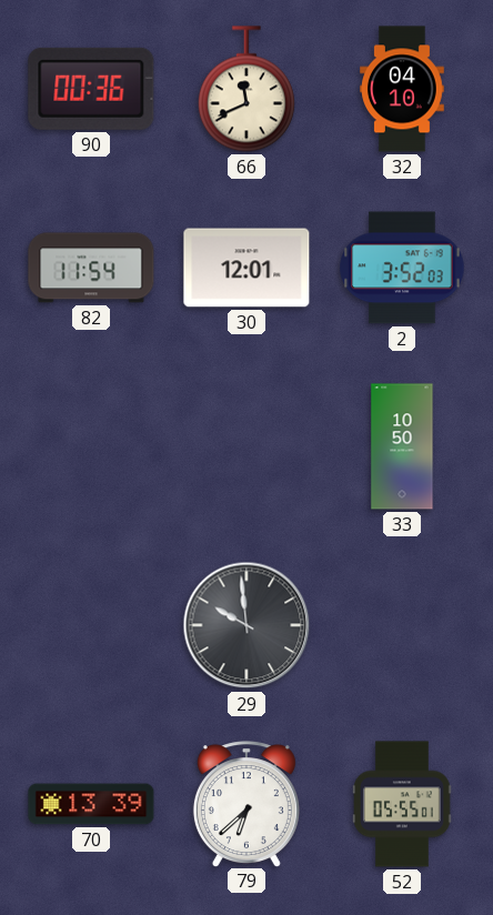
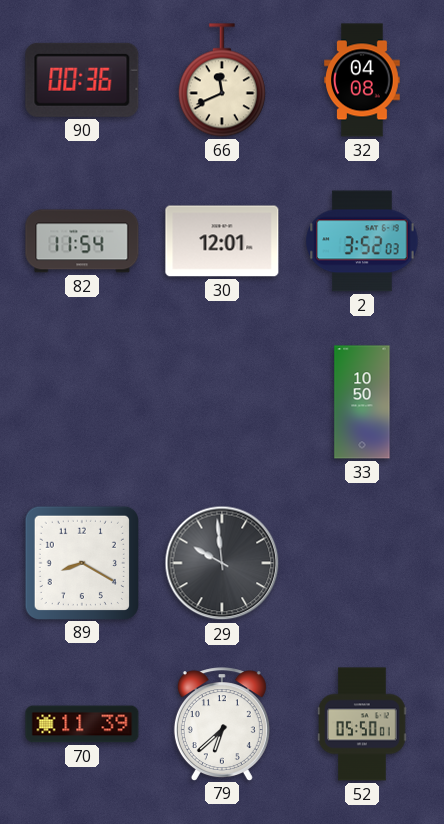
32: 04:10 -> 04:08 (363, 80)
89: none -> 8:20 (81, 562)
70: 13:39 -> 11:39 (82, 724)
52: 05:55 -> 05:50 (363, 724)
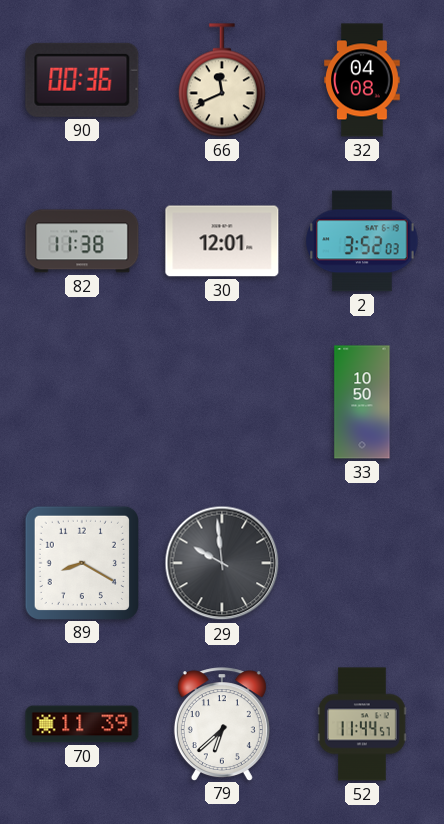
82: 11:54 -> 11:38 (82, 241)
52: 05:50 -> 11:44 (363, 724)
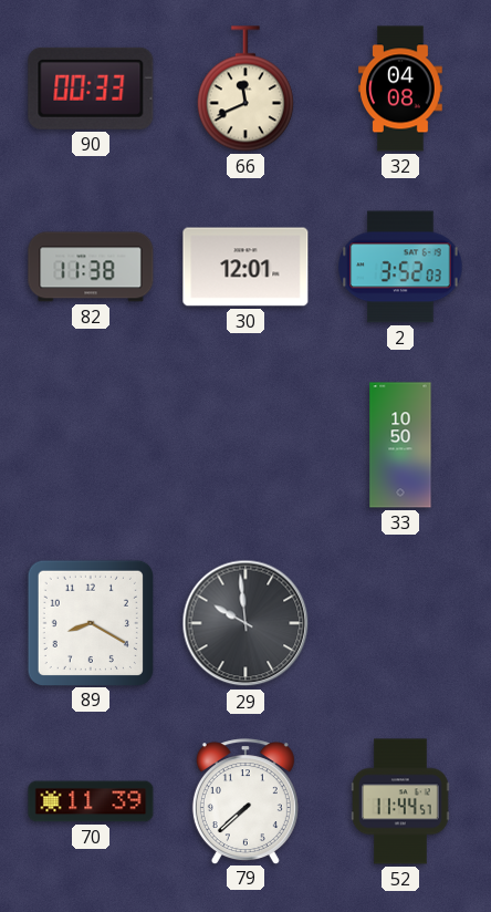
90: 00:36 -> 00:33 (91, 89)
79: 6:38 -> 7:38 (245, 801)
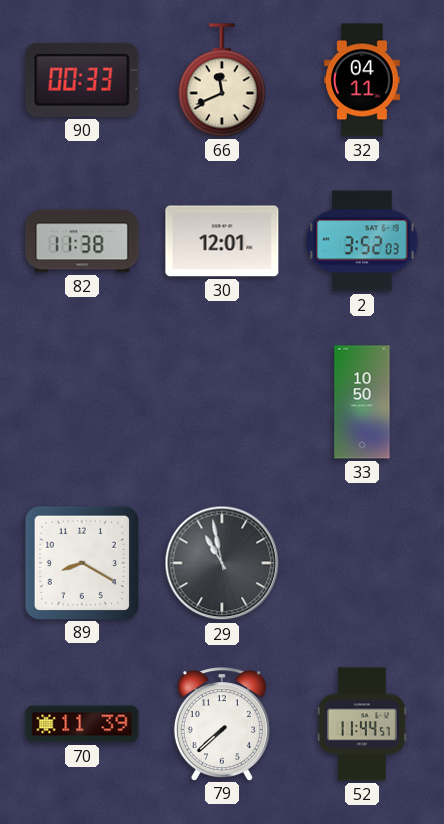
32: 04:08 -> 04:11 (363, 80)
29: 9:59 -> 10:58 (222, 563)
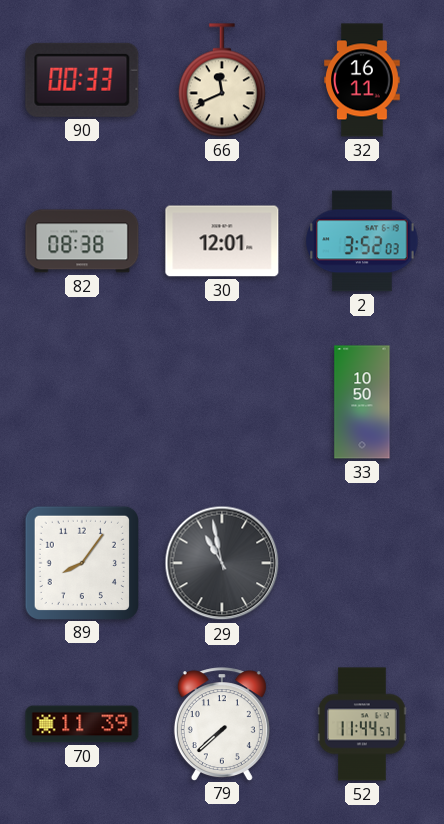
32: 04:11 -> 16:11 (363, 80)
82: 11:38 -> 08:38 (82, 241)
89: 8:20 -> 8:06 (81, 562)
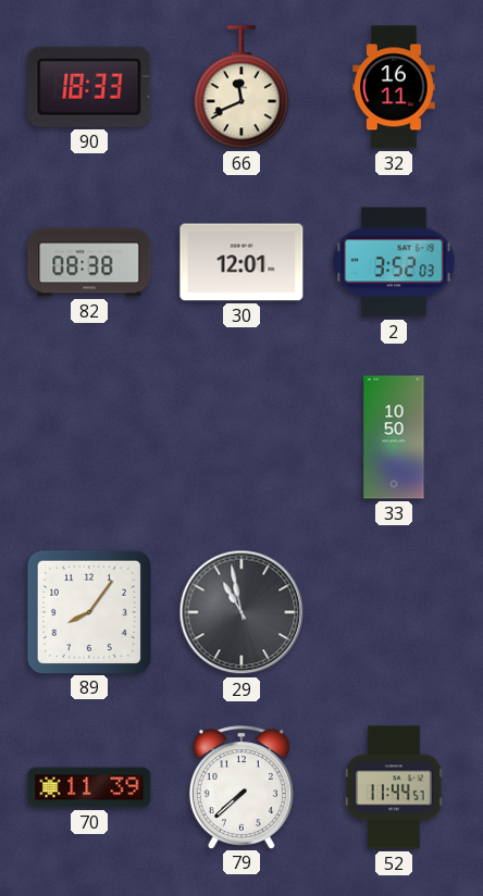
90: 00:33 -> 18:33 (89, 87)
